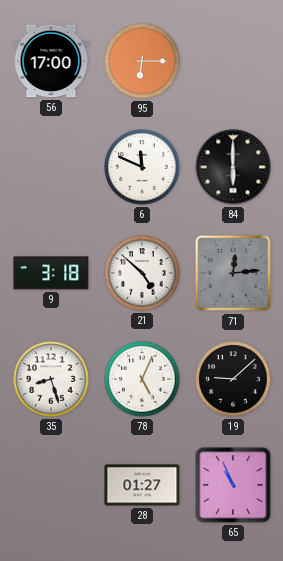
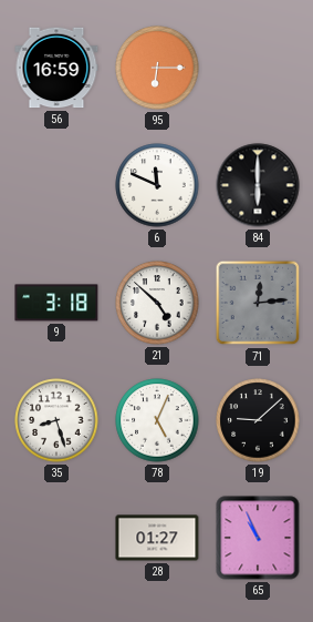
56: 17:00 -> 16:59 (56, 68)
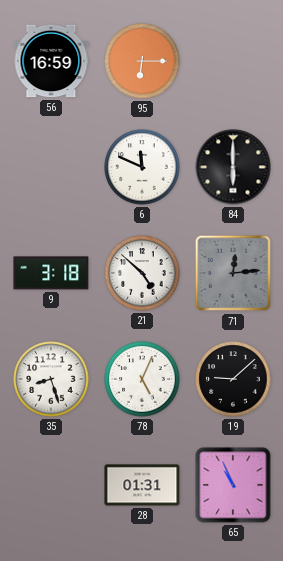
28: 01:27 -> 01:31 (142, 485)
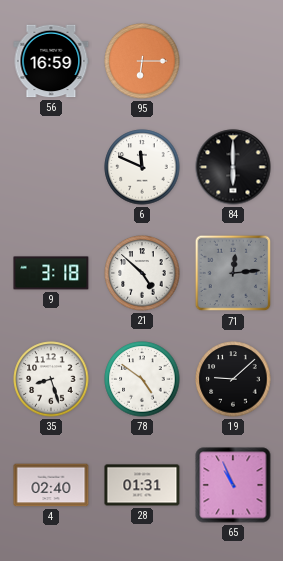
78: 5:04 -> 4:51 (142, 379)
4: none -> 02:40 (51, 485)
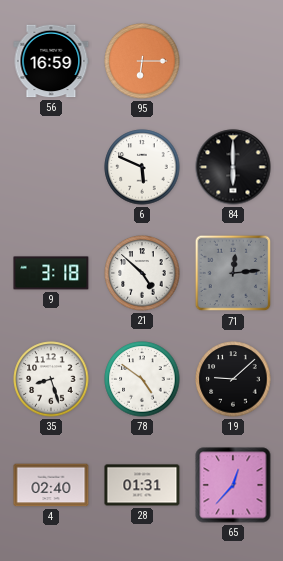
6: 11:49 -> 5:49 (142, 167)
65: 10:56 -> 12:37 (233, 485)
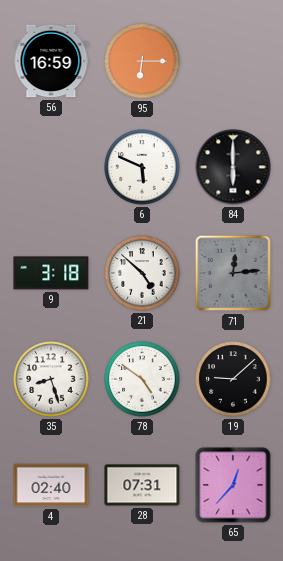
28: 01:31 -> 07:31 (142, 485)
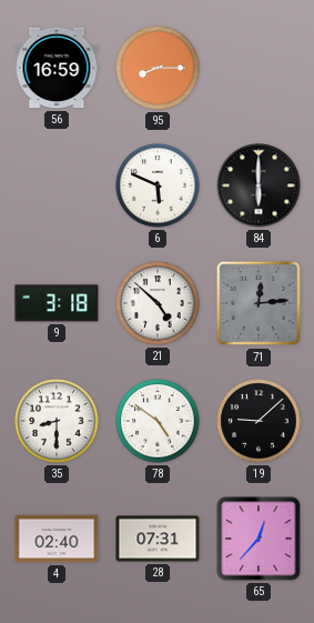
95: 6:15 -> 8:15 (158, 68)
35: 8:27 -> 8:30 (57, 421)
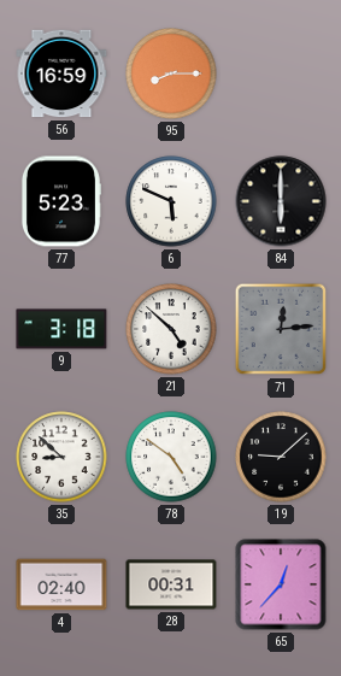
77: none -> 5:23 (60, 201)
35: 8:30 -> 8:52 (61, 457)
28: 07:31 -> 00:31 (171, 584)
